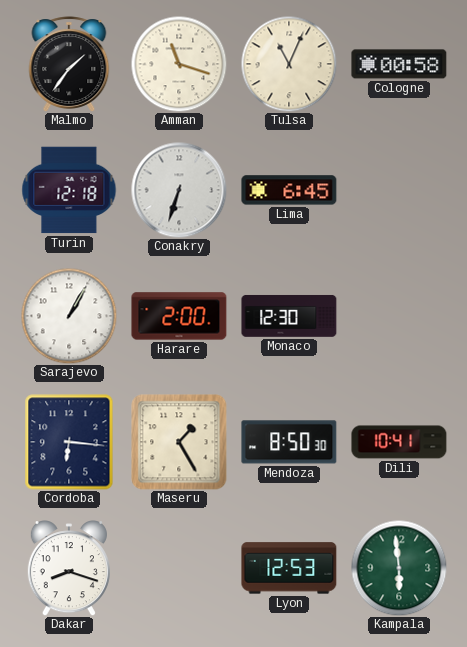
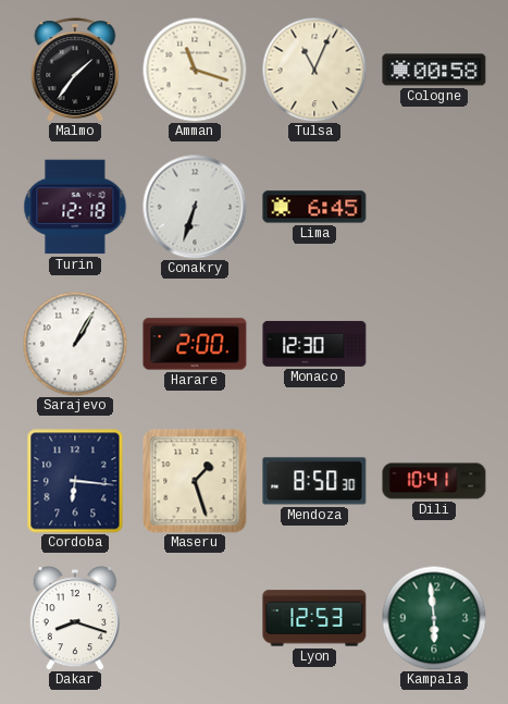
Maseru: 1:25 -> 1:27 (195, 481)
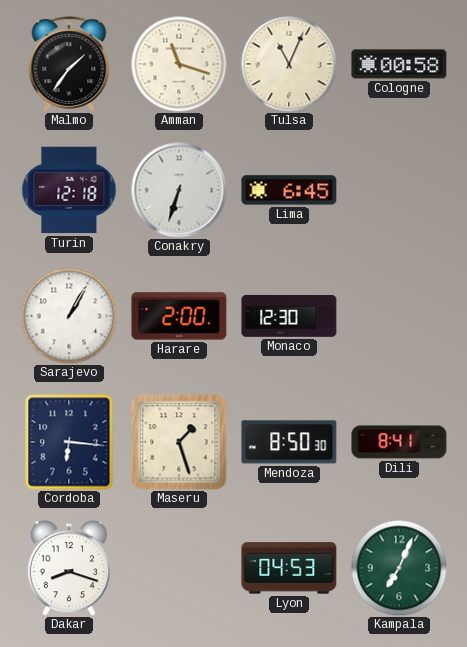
Dili: 10:41 -> 8:41 (399, 442)
Lyon: 12:53 -> 04:53 (289, 568)
Kampala: 5:59 -> 7:04 (399, 568)
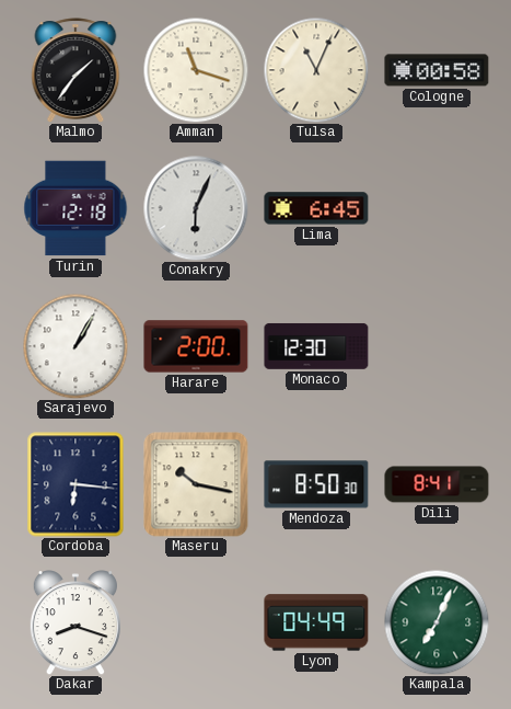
Conakry: 6:33 -> 6:04 (196, 208)
Maseru: 1:27 -> 10:17 (196, 484)
Lyon: 04:53 -> 04:49 (316, 622)
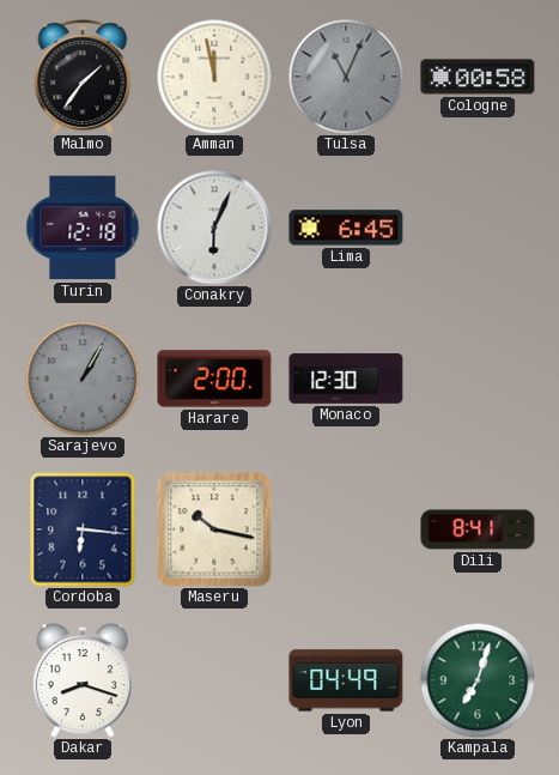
Amman: 11:18 -> 11:58 (214, 77)
Tulsa dial: cream -> grey (346, 77)
Sarajevo dial: white -> grey (83, 379)
Mendoza: 8:50 -> none (316, 484)
Kampala: 7:04 -> 7:03 (478, 680)
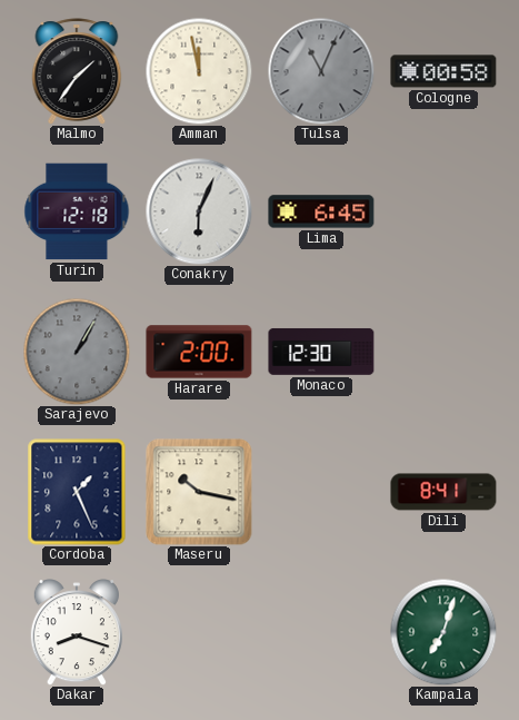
Cordoba: 6:16 -> 1:26 (77, 492)
Lyon: 04:49 -> none (346, 680)
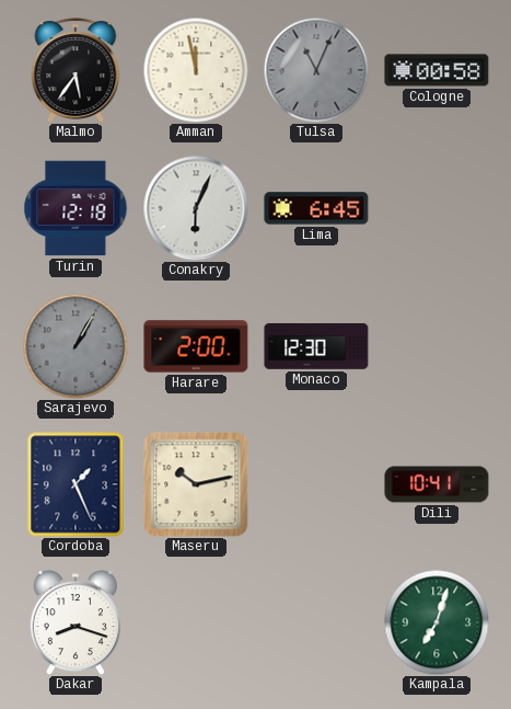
Malmo: 1:36 -> 5:36 (76, 70)
Maseru: 10:17 -> 10:13 (196, 484)
Dili: 8:41 -> 10:41 (437, 484)
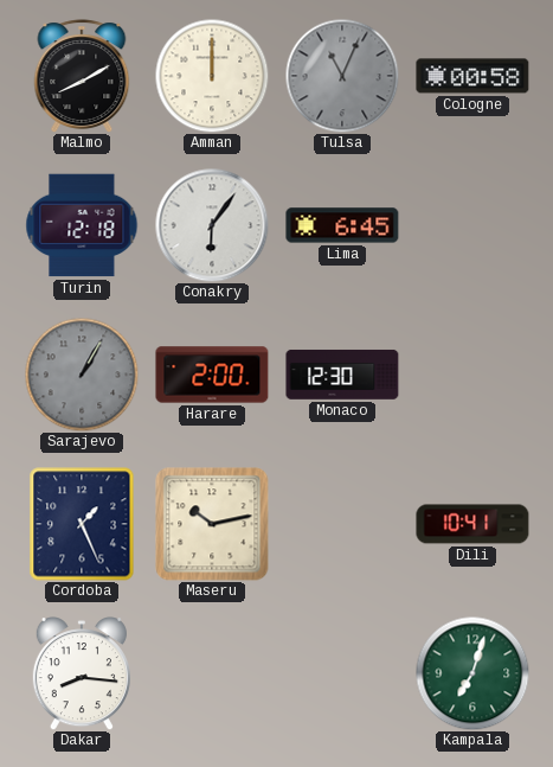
Malmo: 5:36 -> 8:10 (82, 76)
Amman: 11:58 -> 12:00 (212, 76)
Conakry: 6:04 -> 6:06 (212, 225)
Dakar: 8:18 -> 8:16 (82, 673)
